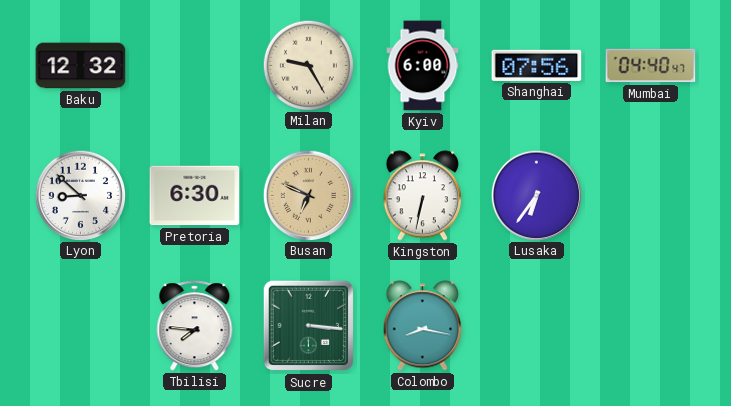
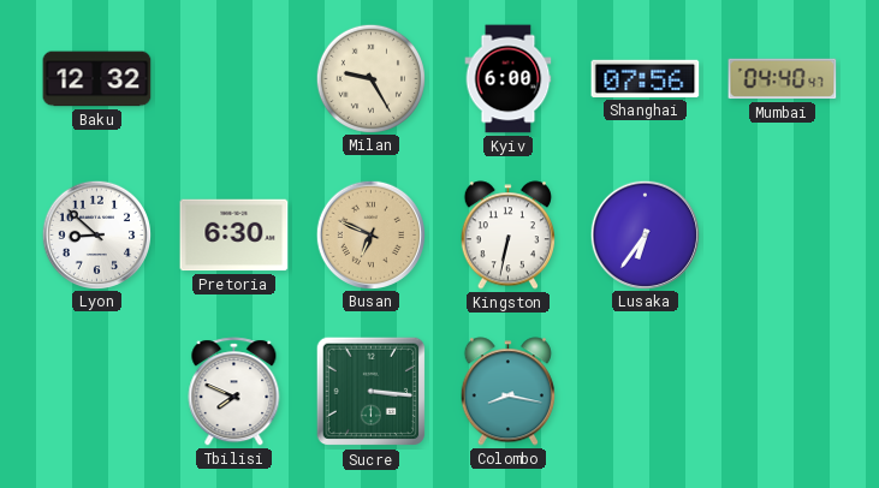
Tbilisi: 7:46 -> 7:49 (234, 392)
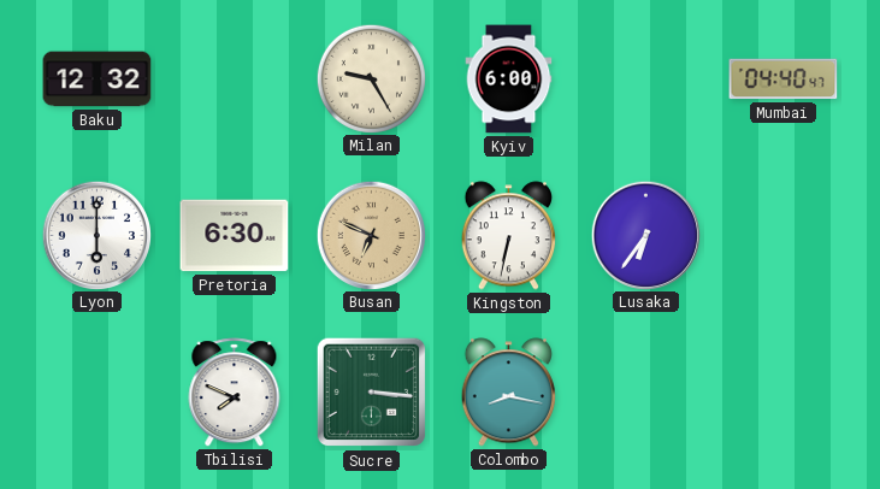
Shanghai: 07:56 -> none (646, 78)
Lyon: 8:52 -> 6:00 (96, 235)
